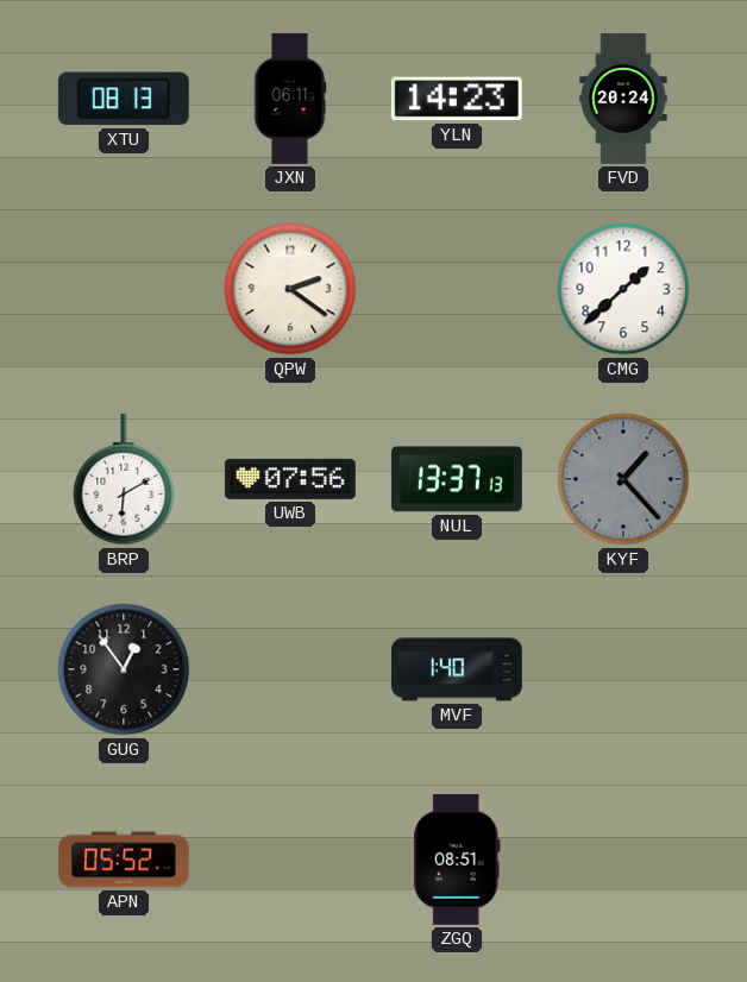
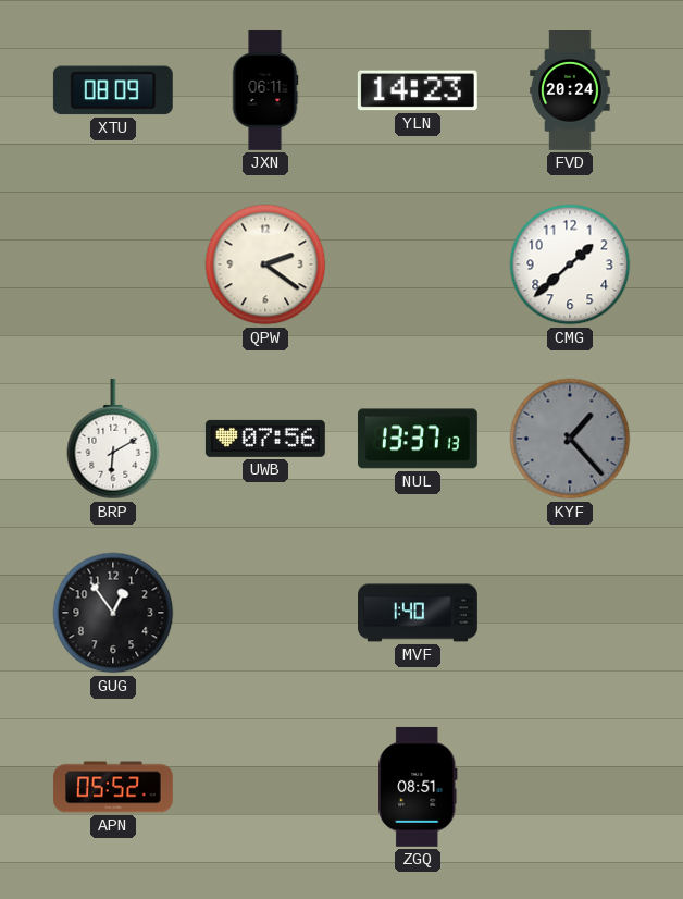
XTU: 08:13 -> 08:09 (113, 90)
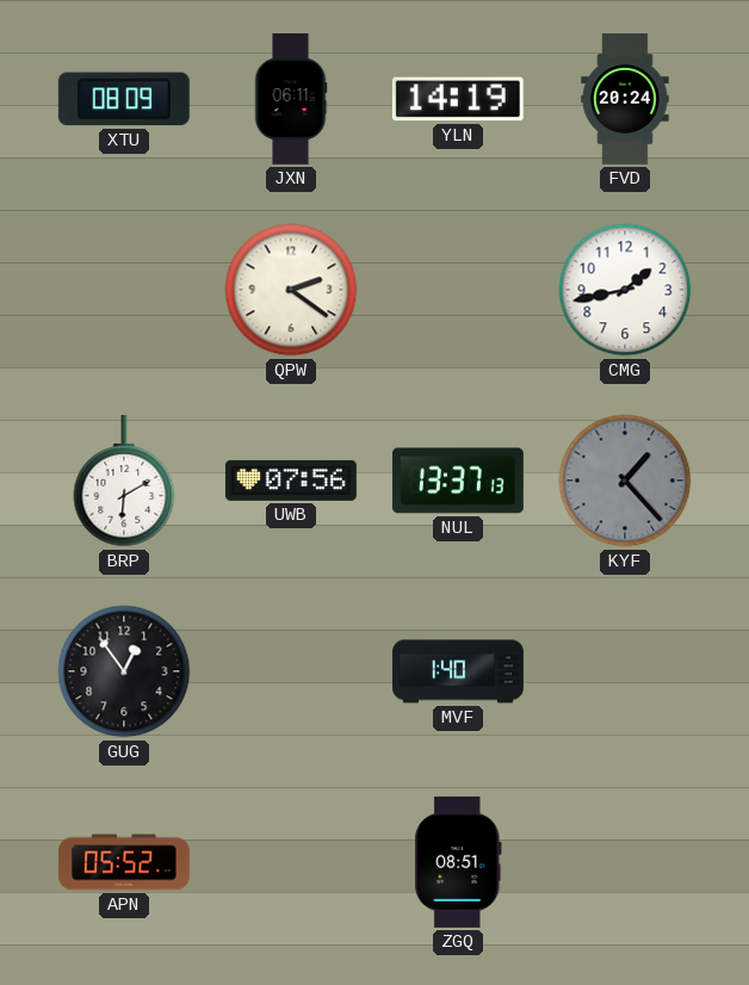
YLN: 14:23 -> 14:19 (458, 99)
CMG: 1:38 -> 1:43 (625, 290)
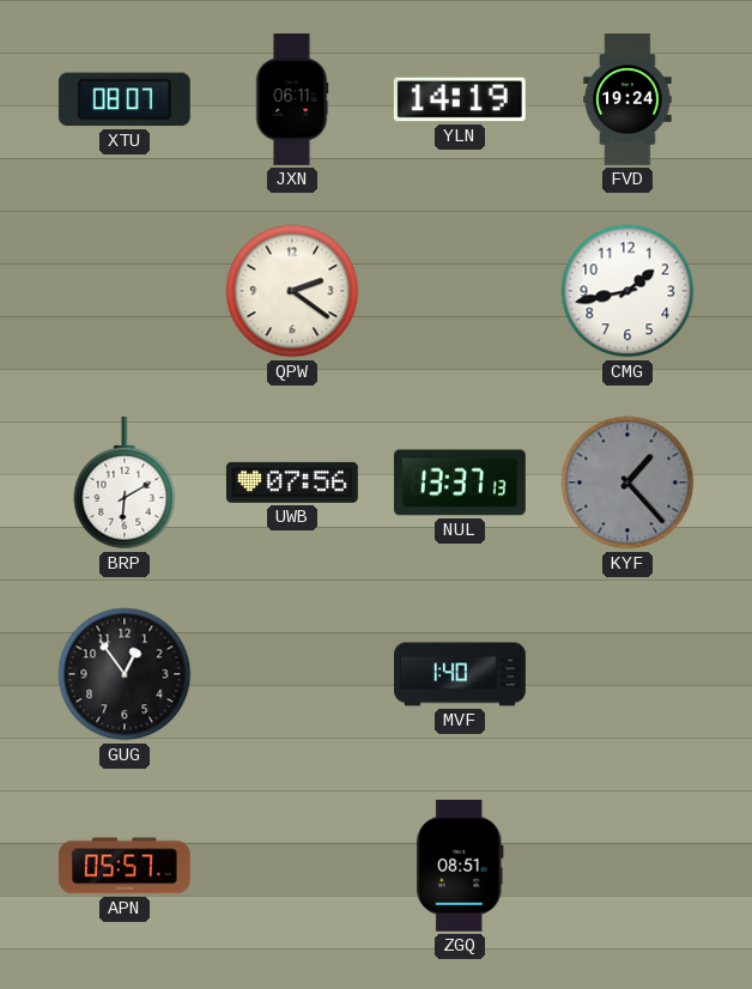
XTU: 08:09 -> 08:07 (125, 99)
FVD: 20:24 -> 19:24 (627, 101)
APN: 05:52 -> 05:57 (125, 866)
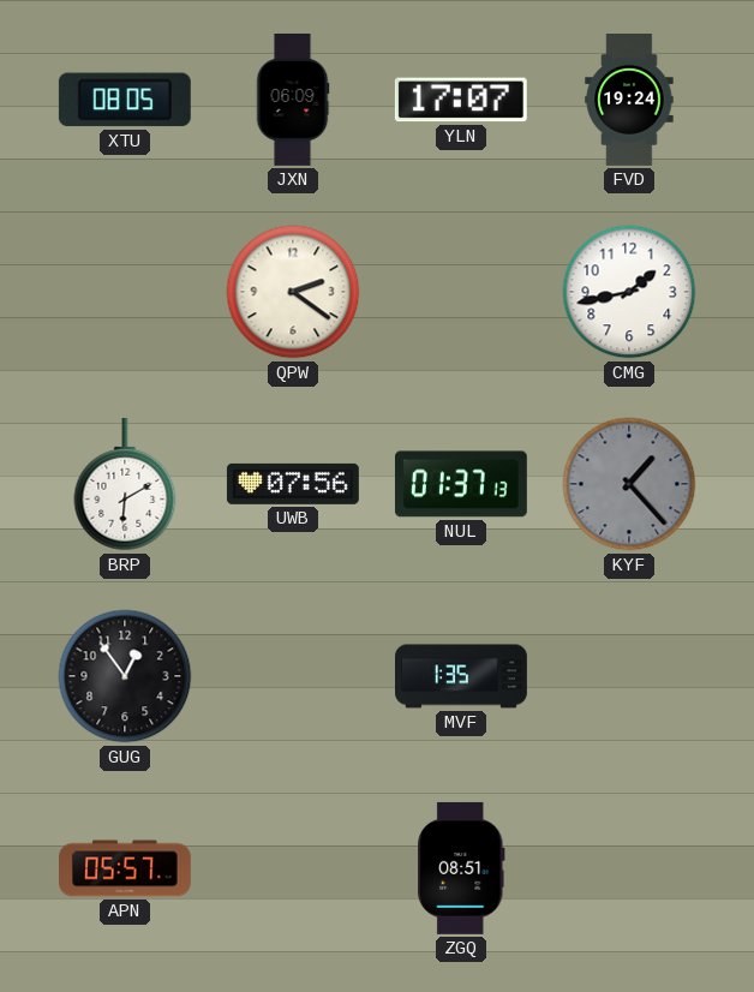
XTU: 08:07 -> 08:05 (125, 100)
JXN: 06:11 -> 06:09 (293, 100)
YLN: 14:19 -> 17:07 (461, 100)
NUL: 13:37 -> 01:37 (461, 484)
MVF: 1:40 -> 1:35 (462, 676)
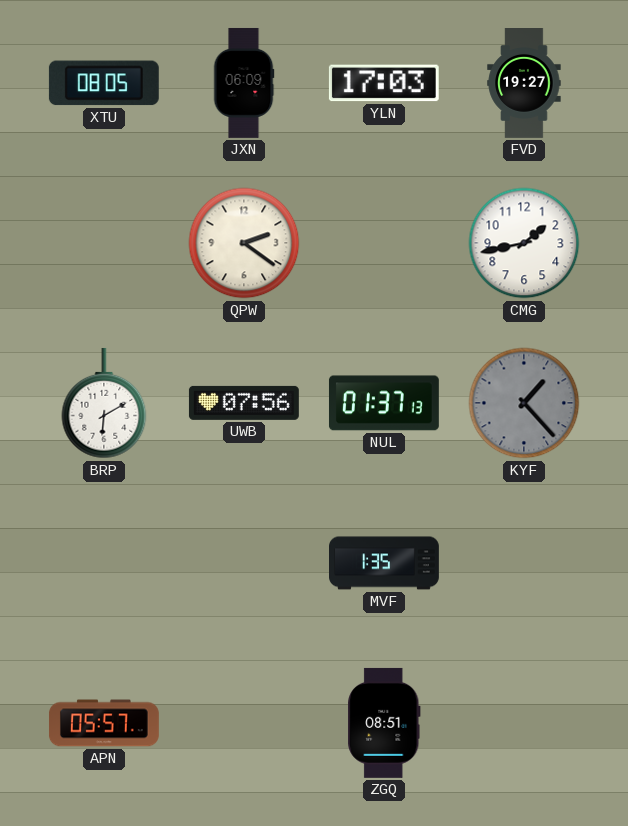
YLN: 17:07 -> 17:03 (384, 83)
FVD: 19:24 -> 19:27 (524, 84)
GUG: 12:54 -> none (125, 676)
